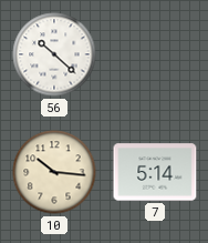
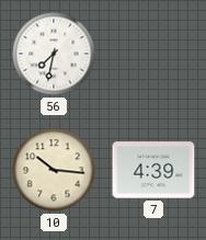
56: 10:22 -> 7:32 (54, 54)
7: 5:14 -> 4:39 (153, 170)
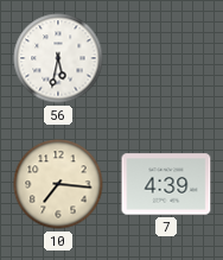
56: 7:32 -> 5:32 (58, 58)
10: 10:16 -> 7:16 (58, 184)
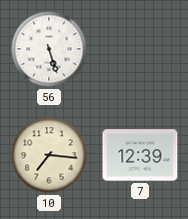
56: 5:32 -> 5:27 (49, 49)
7: 4:39 -> 12:39 (140, 155)
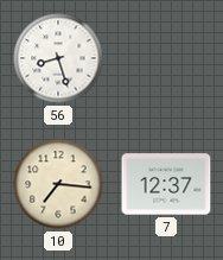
56: 5:27 -> 8:27 (58, 58)
7: 12:39 -> 12:37 (166, 184)
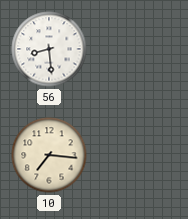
56: 8:27 -> 8:29 (49, 49)
7: 12:37 -> none (166, 184)
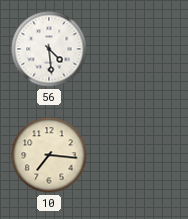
56: 8:29 -> 4:29 (49, 49)
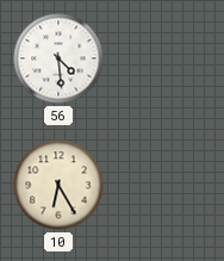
10: 7:16 -> 6:25 (58, 185)
